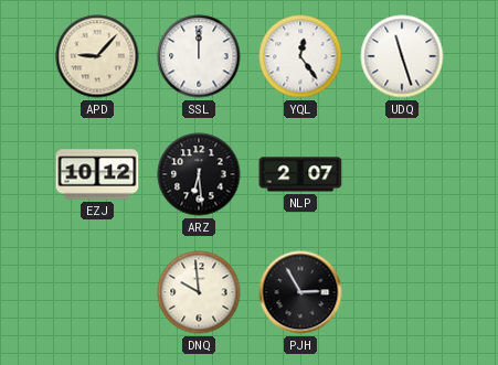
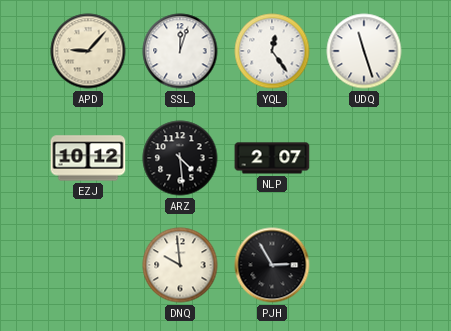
SSL: 12:00 -> 12:03 (180, 51)
ARZ: 6:29 -> 4:29 (180, 158)
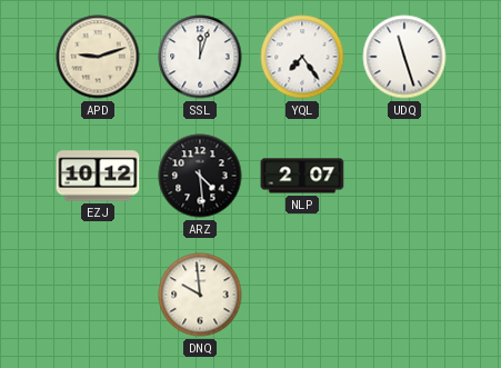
APD: 9:07 -> 9:12 (98, 57)
YQL: 12:24 -> 7:24 (302, 57)
PJH: 2:55 -> none (272, 265)
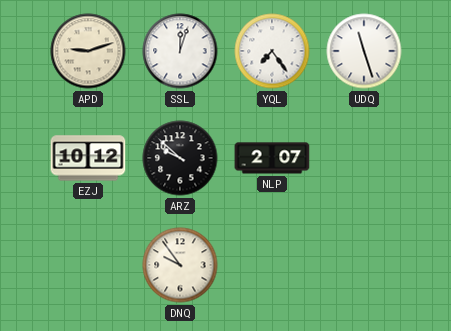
ARZ: 4:29 -> 9:52 (180, 158)
DNQ: 9:59 -> 9:54 (180, 265)
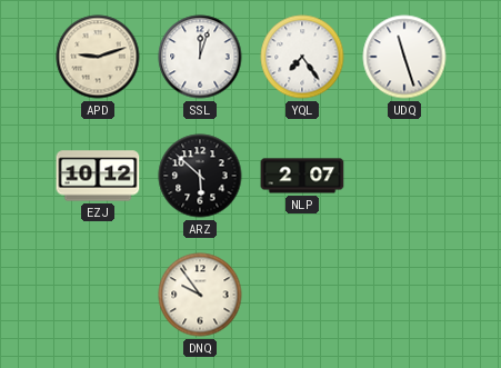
ARZ: 9:52 -> 5:52 (200, 176)
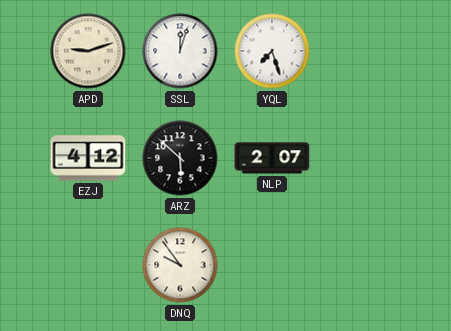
YQL: 7:24 -> 7:27 (272, 51)
UDQ: 11:27 -> none (404, 57)
EZJ: 10:12 -> 4:12 (88, 158)
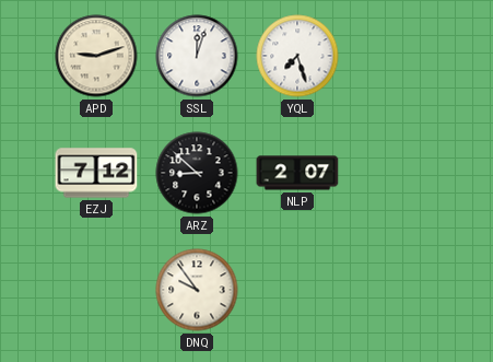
EZJ: 4:12 -> 7:12 (96, 173)
ARZ: 5:52 -> 8:52 (197, 173)
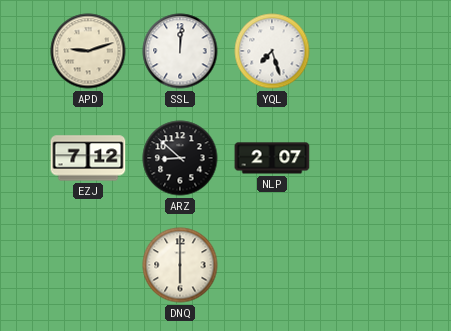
SSL: 12:03 -> 12:01 (180, 51)
DNQ: 9:54 -> 6:00 (180, 265)
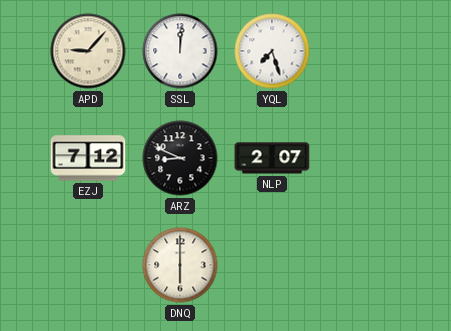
APD: 9:12 -> 9:07 (88, 51)
ARZ: 8:52 -> 8:49 (180, 158)
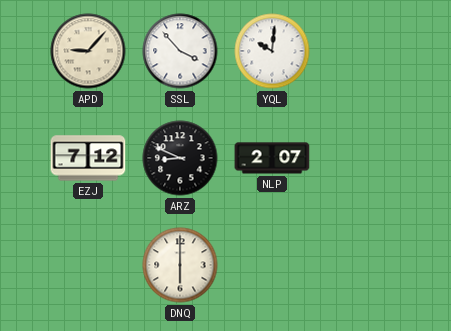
SSL: 12:01 -> 3:53 (180, 51)
YQL: 7:27 -> 10:01 (272, 51)
